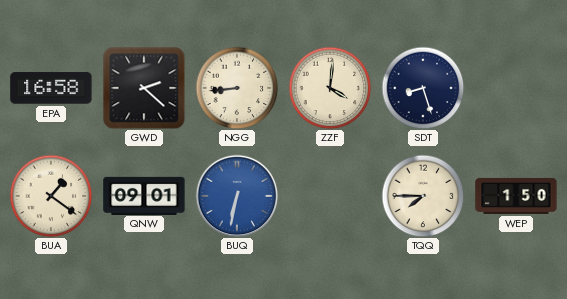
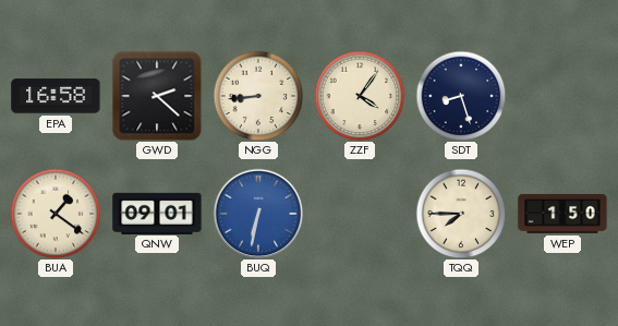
ZZF: 4:01 -> 4:06 (360, 96)
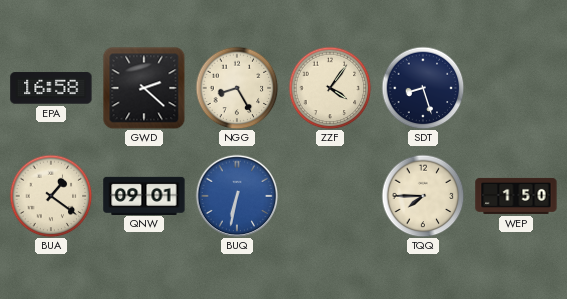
NGG: 8:44 -> 8:25 (237, 88)
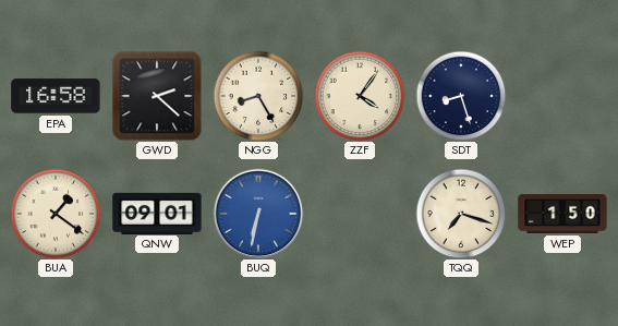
TQQ: 7:45 -> 7:18 (461, 214)
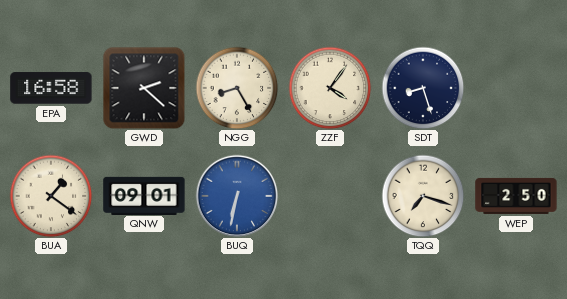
WEP: 1:50 -> 2:50 (516, 196)
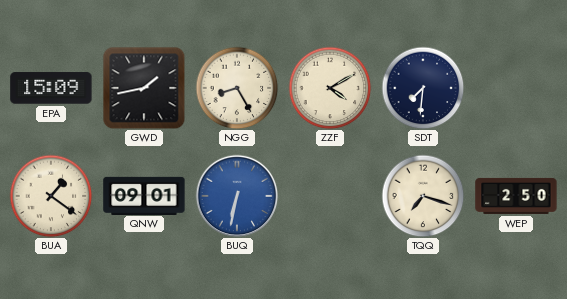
EPA: 16:58 -> 15:09 (51, 88)
GWD: 2:22 -> 1:43 (144, 88)
ZZF: 4:06 -> 4:10 (330, 88)
SDT: 8:27 -> 7:31 (423, 88)
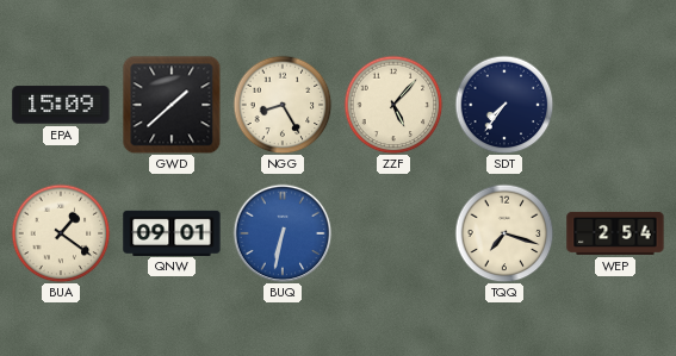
GWD: 1:43 -> 1:38 (172, 105)
ZZF: 4:10 -> 5:07 (393, 105)
SDT: 7:31 -> 7:36 (504, 105)
WEP: 2:50 -> 2:54 (615, 233)
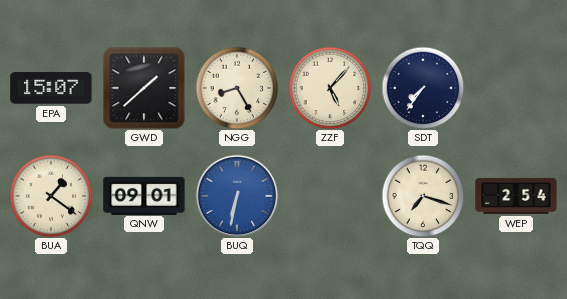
EPA: 15:09 -> 15:07 (51, 88)
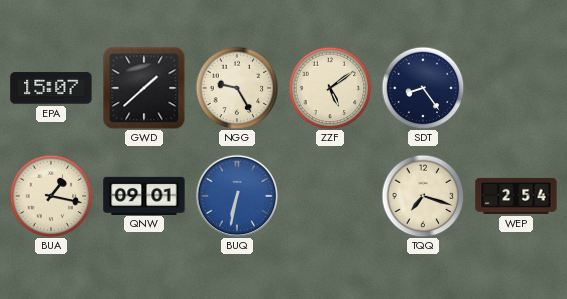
NGG: 8:25 -> 9:25 (237, 88)
ZZF: 5:07 -> 5:09 (330, 88)
SDT: 7:36 -> 8:24 (423, 88)
BUA: 1:21 -> 1:17 (51, 196)
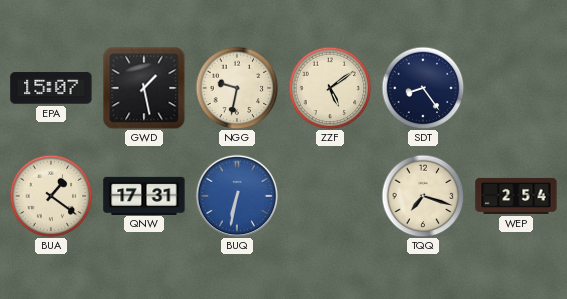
GWD: 1:38 -> 1:28 (144, 88)
NGG: 9:25 -> 9:32 (237, 88)
BUA: 1:17 -> 1:21 (51, 196)
QNW: 09:01 -> 17:31 (144, 195)
